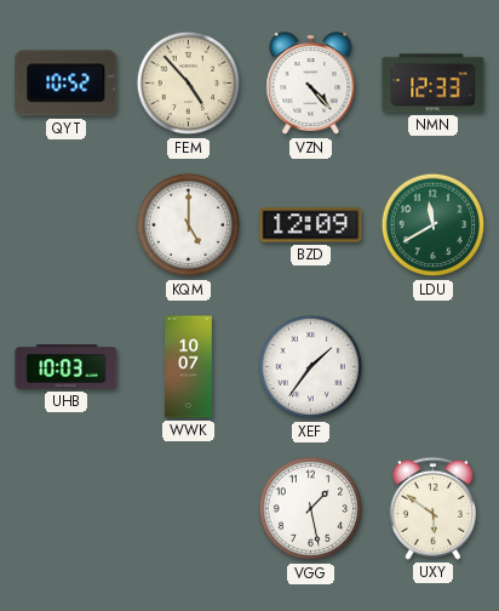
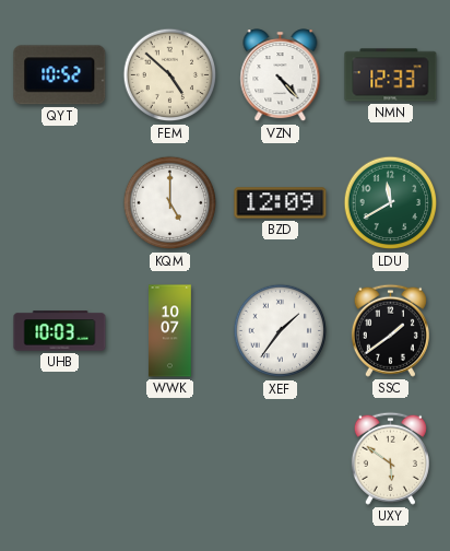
FEM: 4:53 -> 4:52 (170, 75)
SSC: none -> 1:39 (390, 330)
VGG: 1:28 -> none (311, 509)
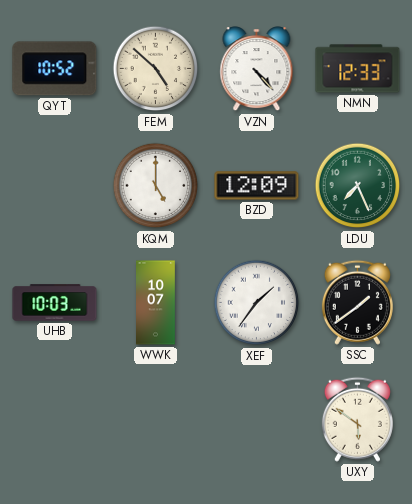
LDU: 11:40 -> 7:26 (358, 186)
